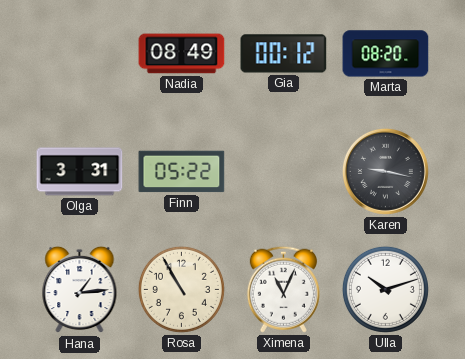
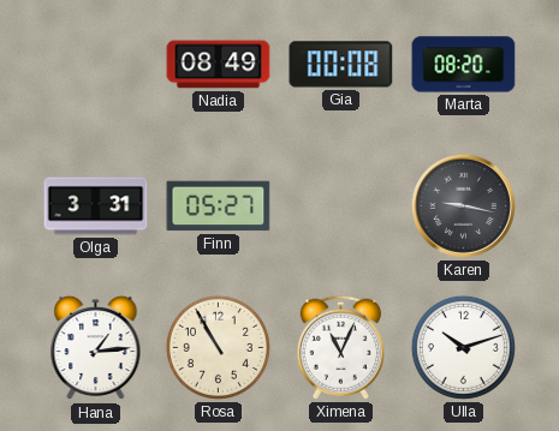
Gia: 00:12 -> 00:08 (341, 65)
Finn: 05:22 -> 05:27 (219, 206)
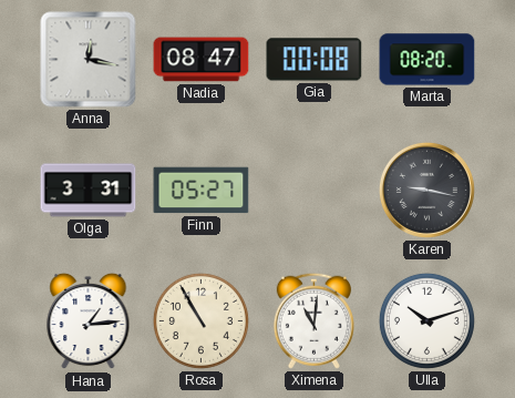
Anna: none -> 12:17 (89, 60)
Nadia: 08:49 -> 08:47 (202, 60)
Ximena: 11:04 -> 11:01 (313, 320)
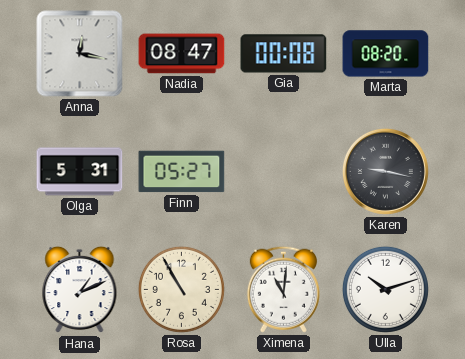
Olga: 3:31 -> 5:31 (80, 172)
Hana: 1:14 -> 1:11 (80, 290)
